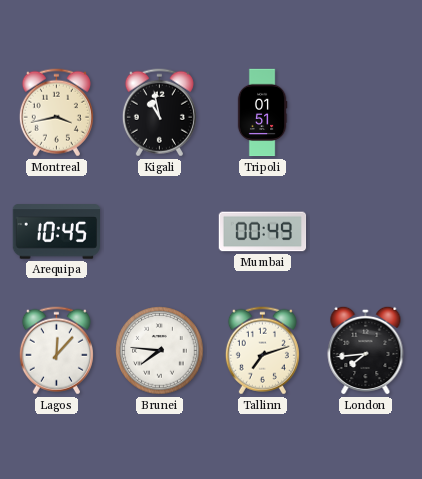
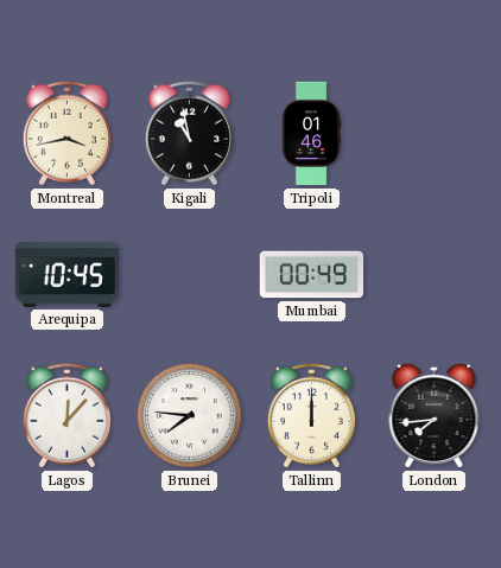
Tripoli: 01:51 -> 01:46 (311, 134)
Tallinn: 7:12 -> 12:00 (311, 416)
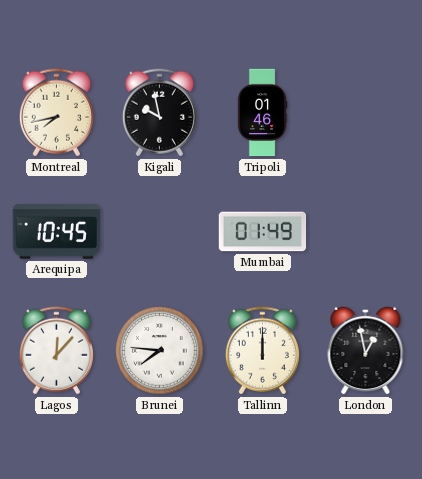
Montreal: 3:43 -> 7:43 (56, 113)
Kigali: 10:58 -> 9:58 (159, 113)
Mumbai: 00:49 -> 01:49 (263, 232)
London: 7:44 -> 12:58 (366, 350)
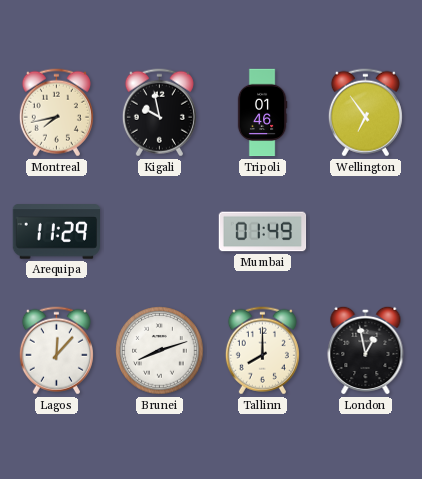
Wellington: none -> 6:54 (365, 113)
Arequipa: 10:45 -> 11:29 (56, 232)
Brunei: 7:46 -> 8:12 (160, 351)
Tallinn: 12:00 -> 8:00 (262, 351)
